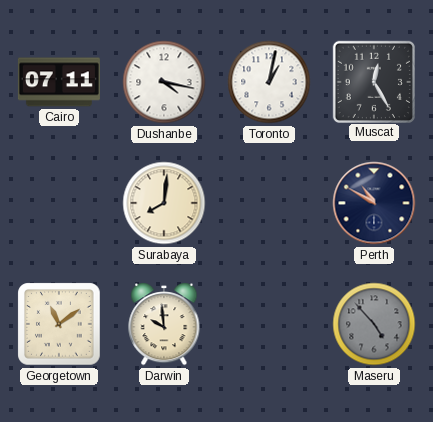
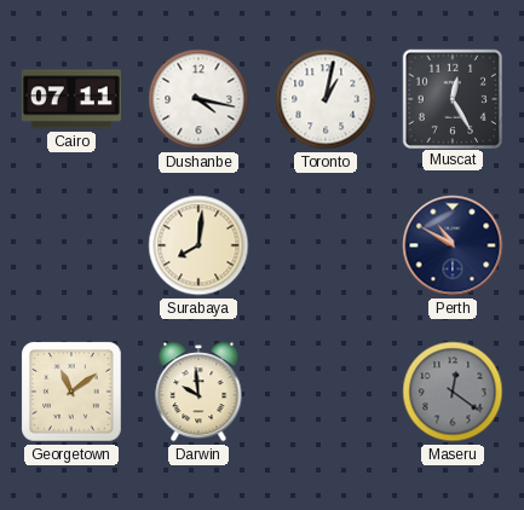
Maseru: 4:53 -> 12:21 (453, 392)
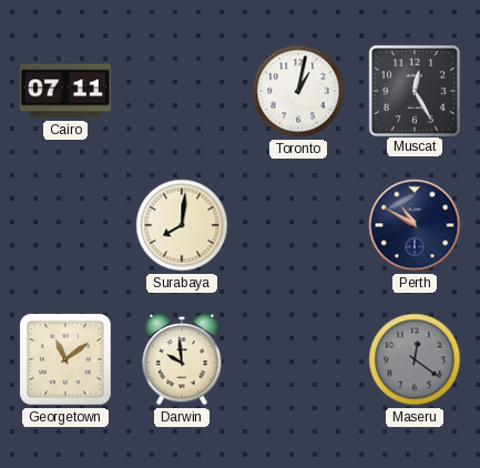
Dushanbe: 4:17 -> none (198, 99)
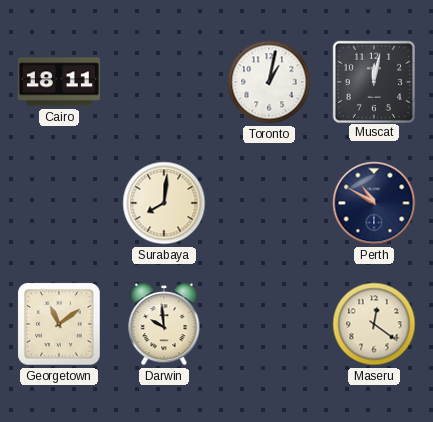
Cairo: 07:11 -> 18:11 (59, 82)
Muscat: 12:25 -> 12:02 (373, 81)
Maseru dial: grey -> cream (374, 324)
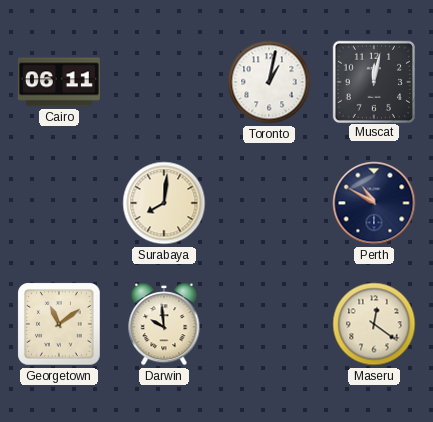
Cairo: 18:11 -> 06:11 (59, 82)
